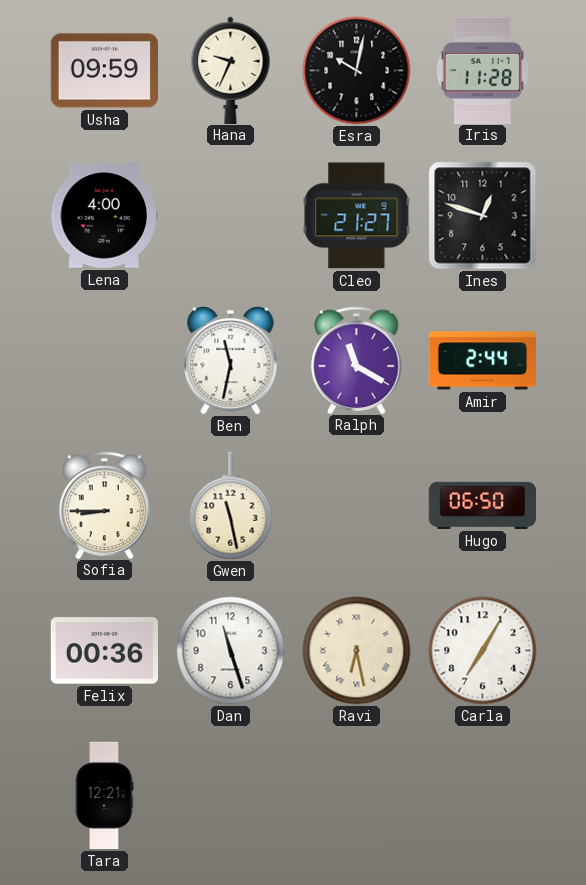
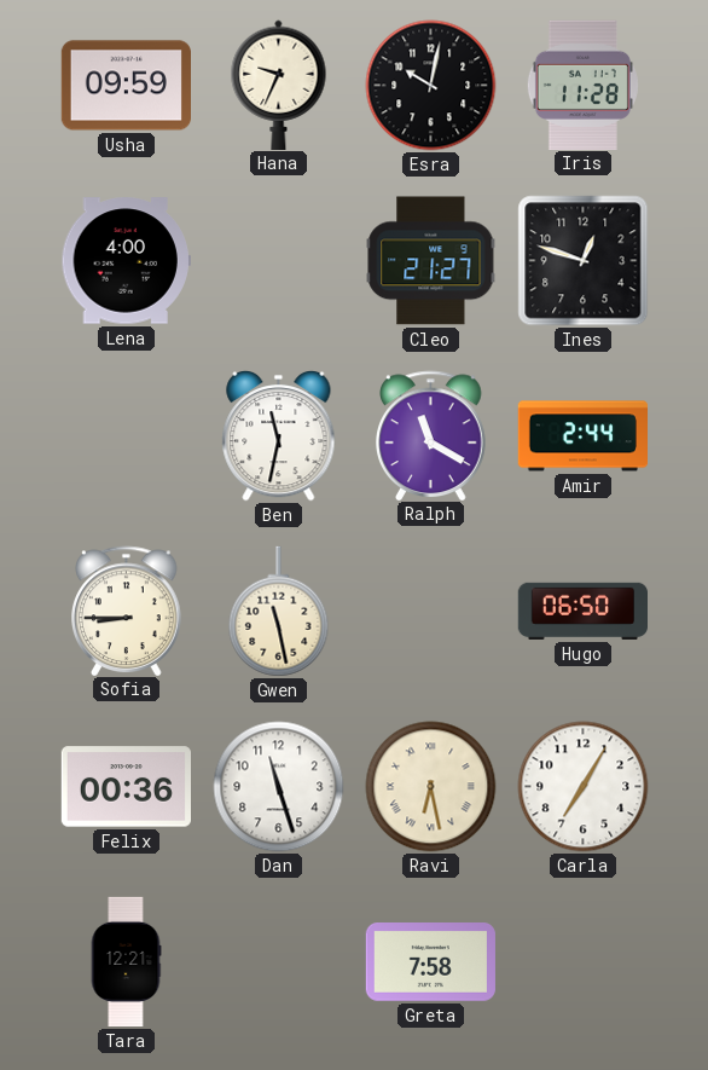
Greta: none -> 7:58 (430, 962)
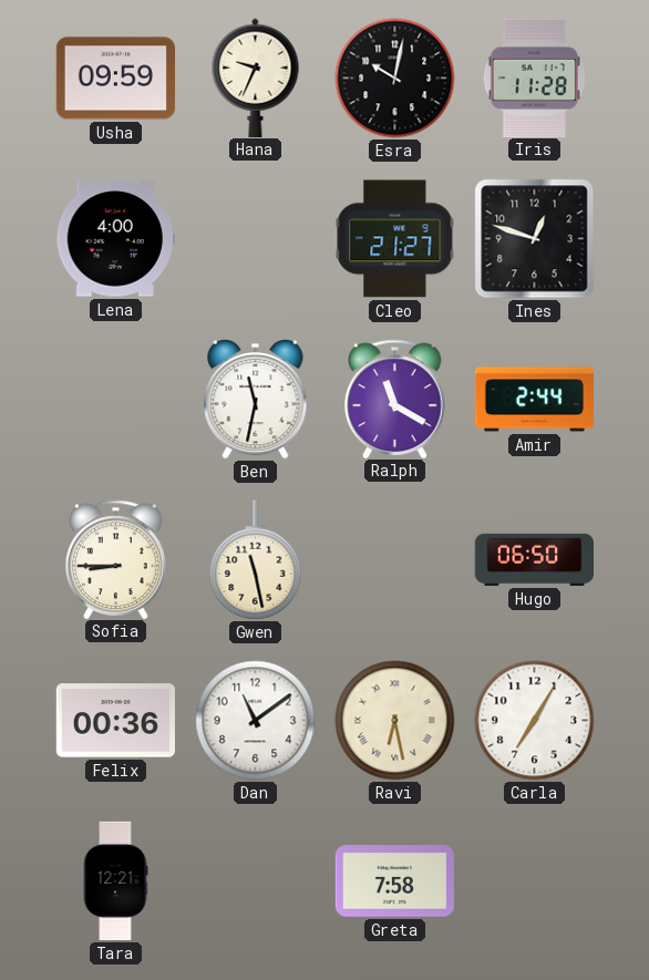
Dan: 11:27 -> 11:09 (256, 721)
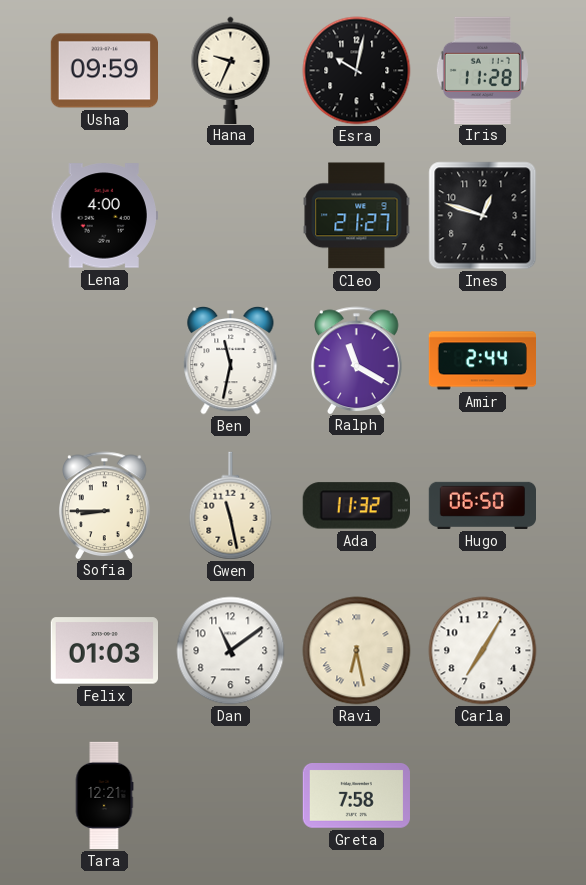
Ada: none -> 11:32 (356, 506)
Felix: 00:36 -> 01:03 (104, 651)
